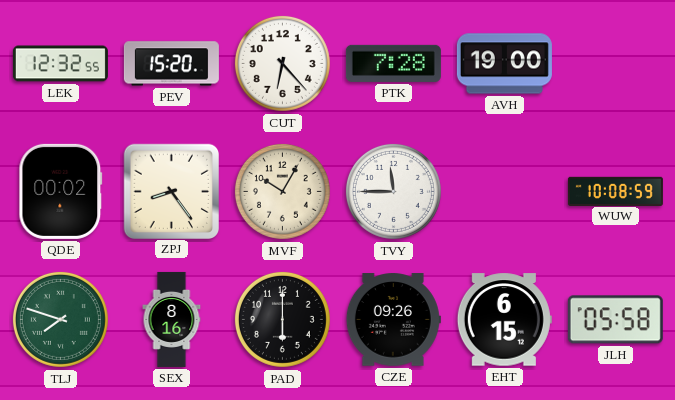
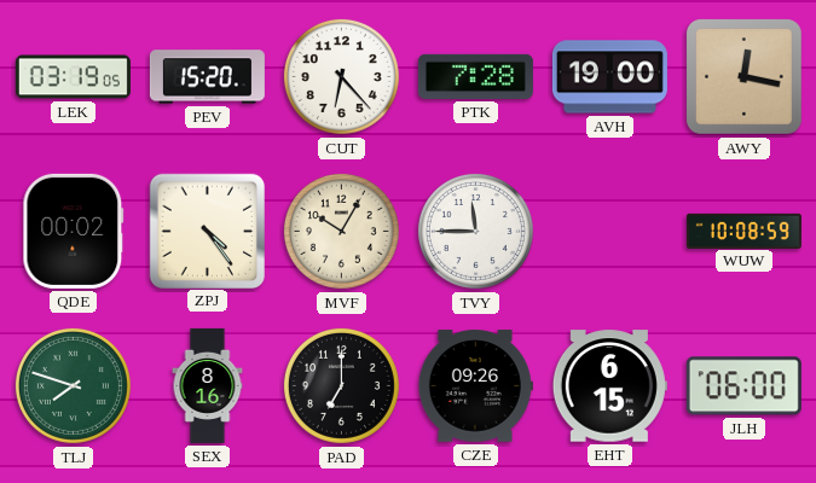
LEK: 12:32 -> 03:19 (73, 77)
AWY: none -> 12:17 (745, 77)
ZPJ: 8:24 -> 4:24 (207, 231)
PAD: 6:00 -> 7:00 (341, 385)
JLH: 05:58 -> 06:00 (743, 386)
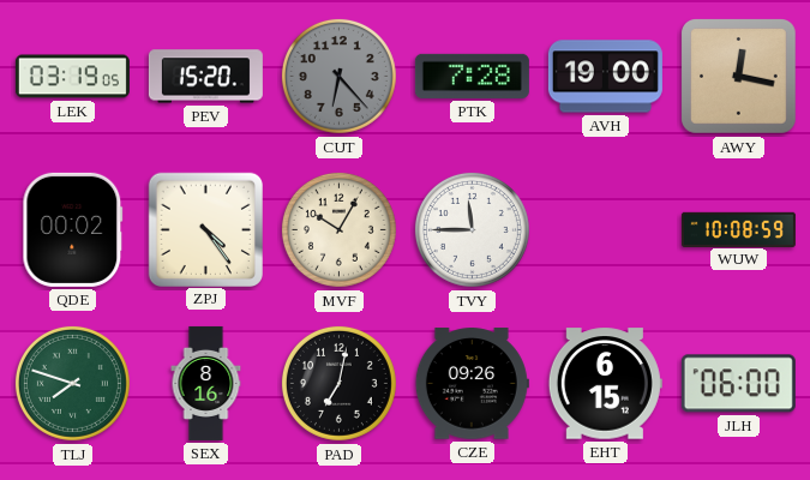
CUT dial: white -> grey (338, 76)
PAD: 7:00 -> 7:02 (338, 383)
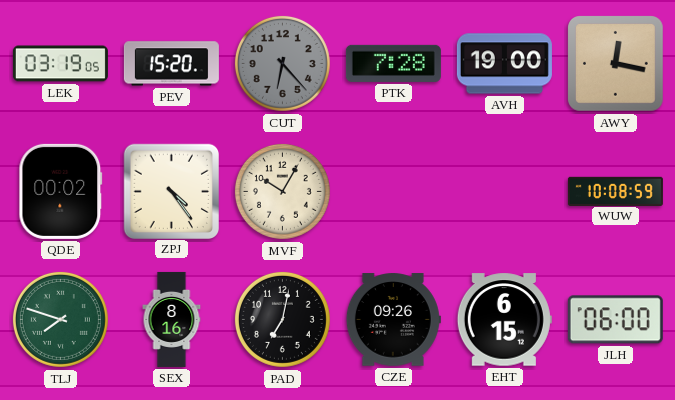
TVY: 11:45 -> none (472, 229)
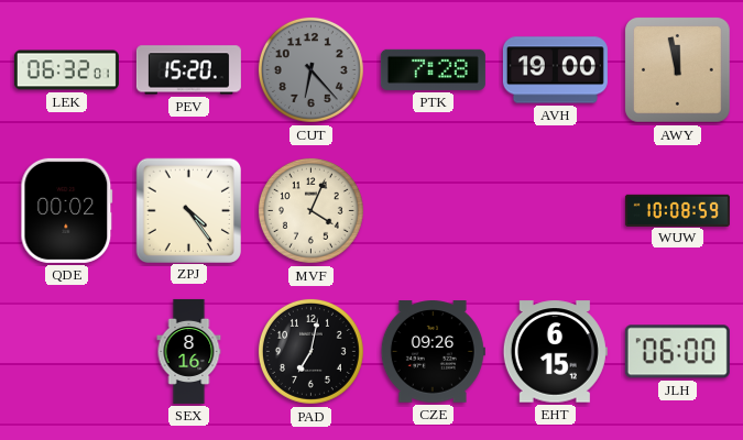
LEK: 03:19 -> 06:32 (66, 70)
AWY: 12:17 -> 11:58 (678, 70)
MVF: 10:05 -> 4:04 (310, 210)
TLJ: 7:48 -> none (60, 319)
